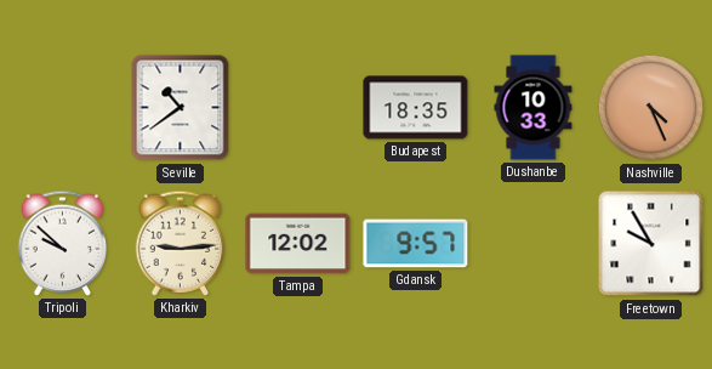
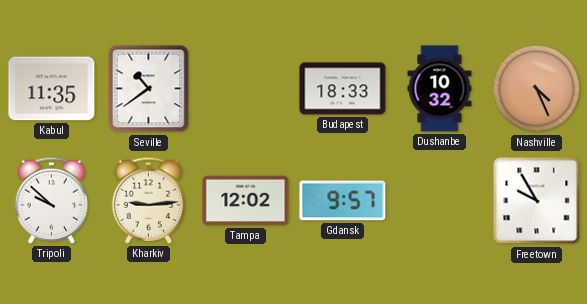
Kabul: none -> 11:35 (52, 89)
Budapest: 18:35 -> 18:33 (343, 89)
Dushanbe: 10:33 -> 10:32 (440, 89)
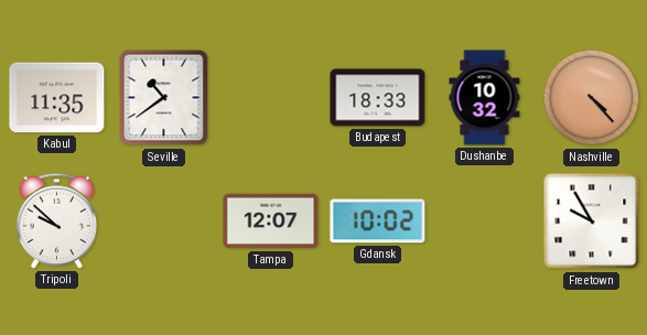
Nashville: 4:26 -> 4:23 (592, 98)
Kharkiv: 9:14 -> none (149, 200)
Tampa: 12:02 -> 12:07 (271, 221)
Gdansk: 9:57 -> 10:02 (378, 221)
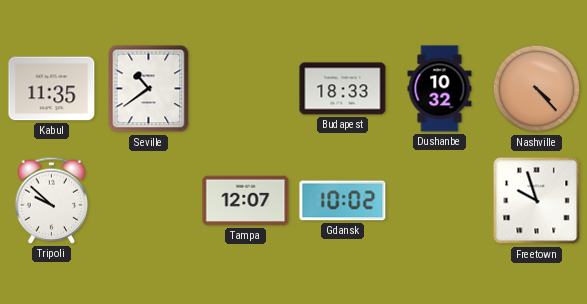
Freetown: 9:55 -> 9:57 (537, 201)
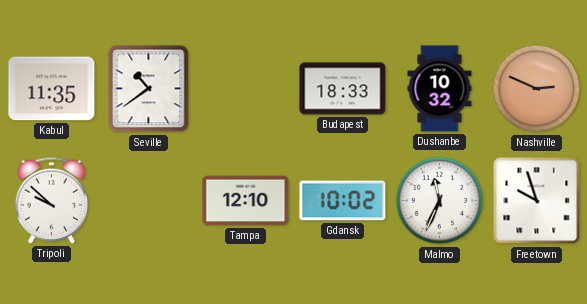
Nashville: 4:23 -> 2:49 (537, 89)
Tampa: 12:07 -> 12:10 (246, 201)
Malmo: none -> 11:34 (440, 201)
